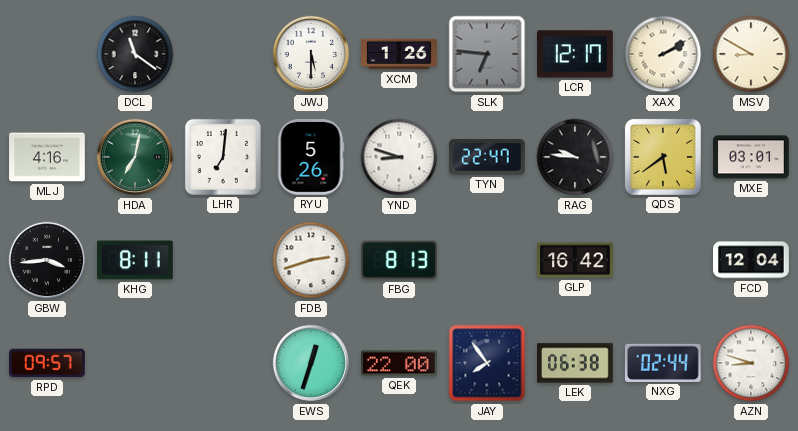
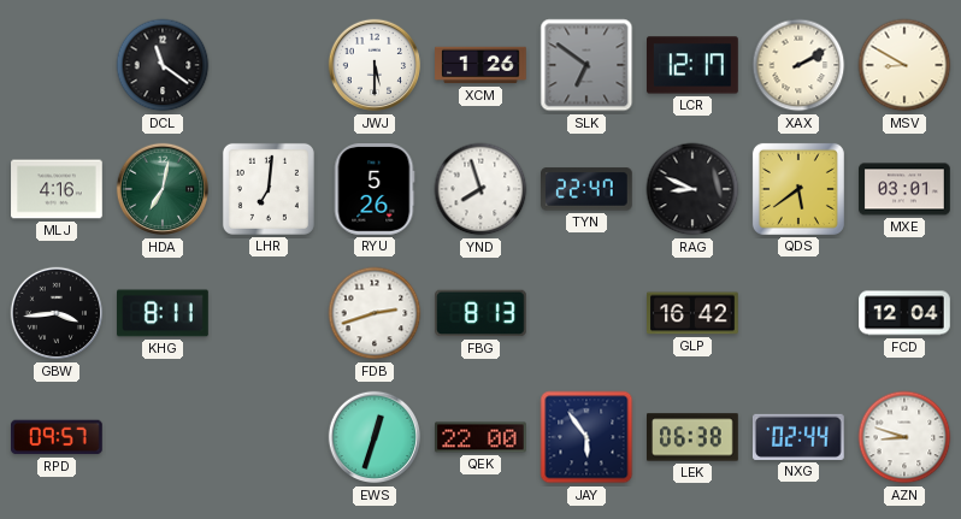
SLK: 6:46 -> 6:51 (586, 65)
YND: 8:48 -> 7:57 (480, 189)
RAG: 9:46 -> 8:49 (692, 189)
JAY: 7:54 -> 5:54 (586, 437)
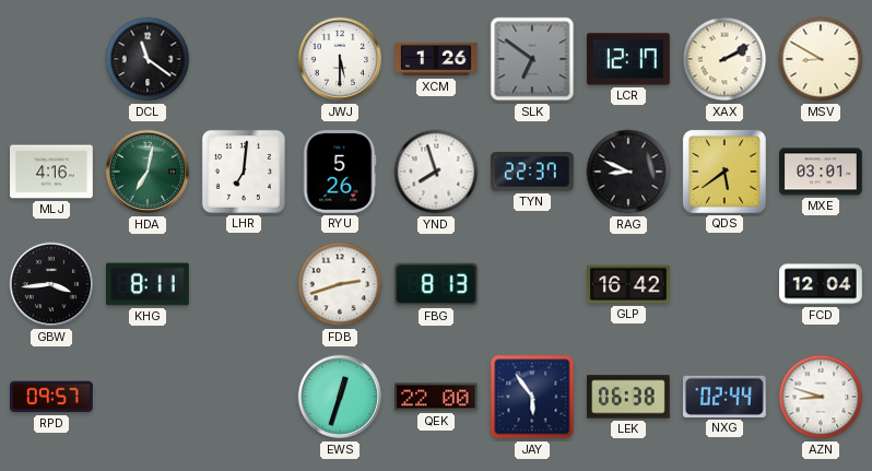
TYN: 22:47 -> 22:37 (533, 172)
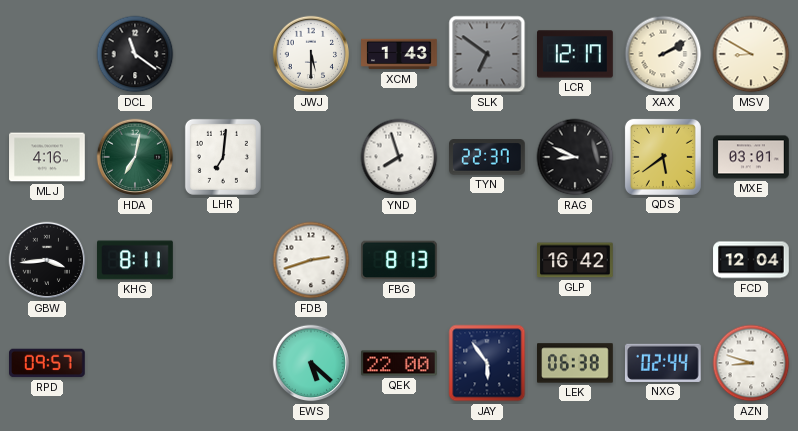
XCM: 1:26 -> 1:43 (399, 54)
RYU: 5:26 -> none (340, 173)
EWS: 12:33 -> 5:22 (311, 363)
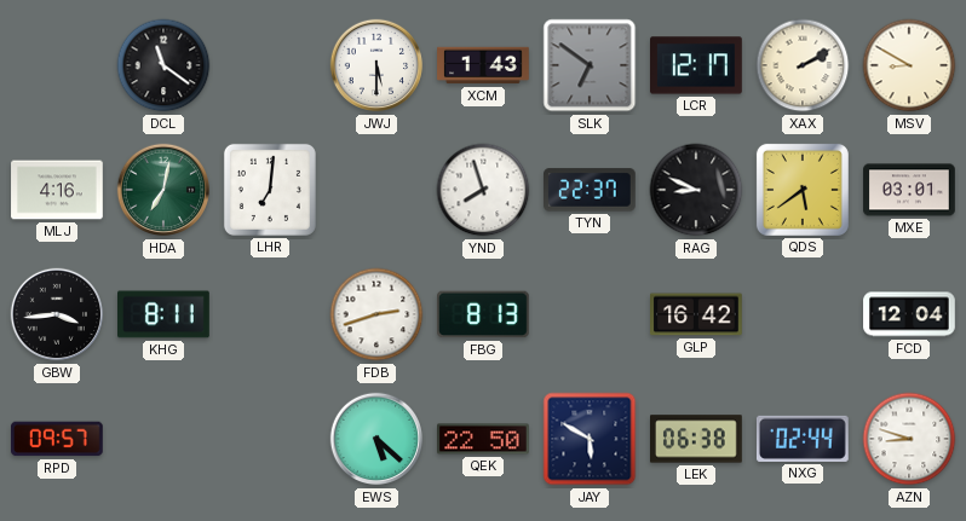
QEK: 22:00 -> 22:50 (483, 439)
JAY: 5:54 -> 5:50 (590, 439)
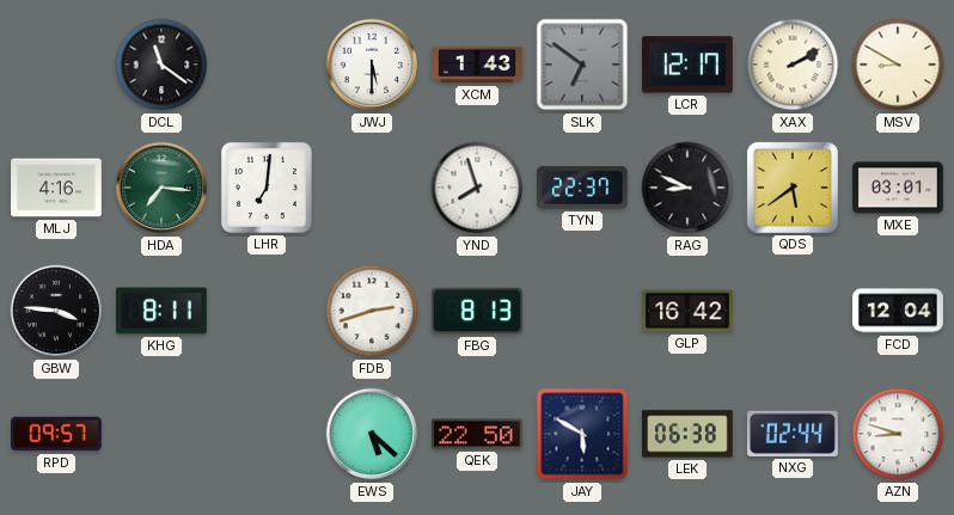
HDA: 7:02 -> 7:16 (161, 188)
GBW: 3:44 -> 3:46 (56, 311)
